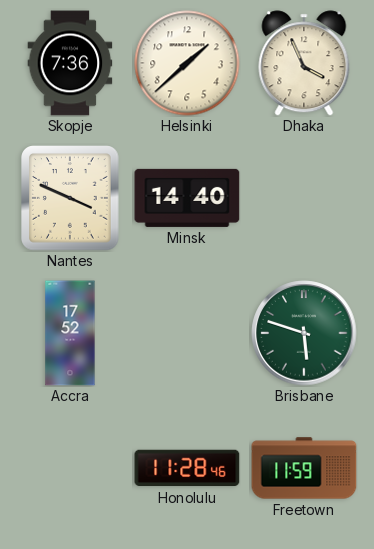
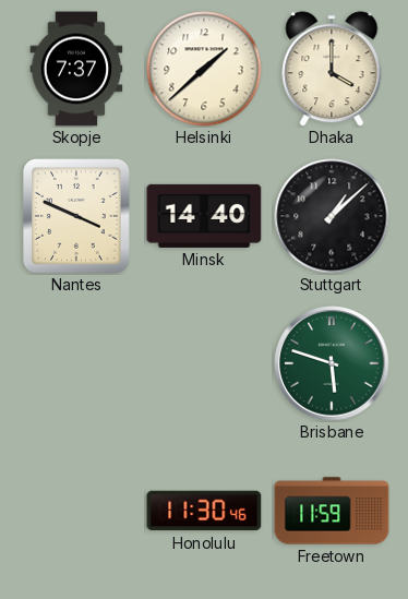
Skopje: 7:36 -> 7:37 (76, 69)
Dhaka: 3:56 -> 4:00 (332, 69)
Stuttgart: none -> 1:08 (332, 216)
Accra: 17:52 -> none (70, 333)
Honolulu: 11:28 -> 11:30 (204, 511)
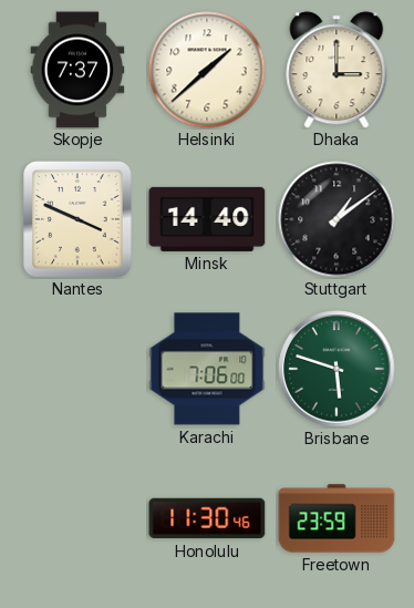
Dhaka: 4:00 -> 3:00 (337, 70)
Stuttgart: 1:08 -> 1:09 (337, 219)
Karachi: none -> 7:06 (207, 369)
Freetown: 11:59 -> 23:59 (337, 518)
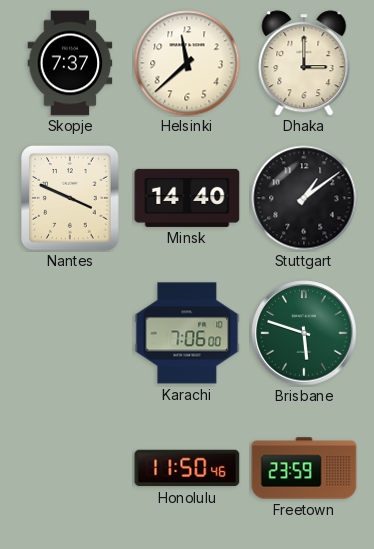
Helsinki: 1:38 -> 11:38 (187, 63)
Honolulu: 11:30 -> 11:50 (187, 468)
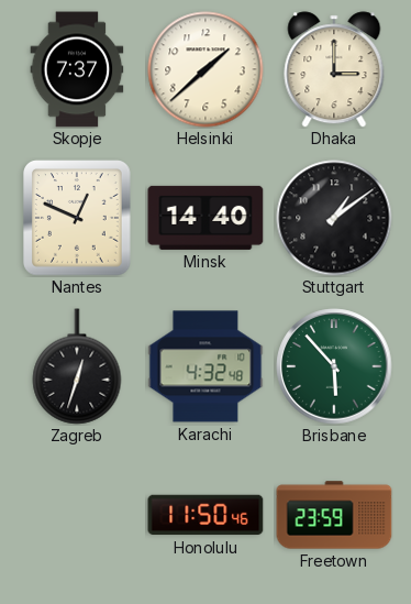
Helsinki: 11:38 -> 1:38 (205, 69)
Nantes: 3:49 -> 12:49 (78, 218)
Zagreb: none -> 12:33 (77, 366)
Karachi: 7:06 -> 4:32 (205, 366)
Brisbane: 5:48 -> 5:53 (334, 366)
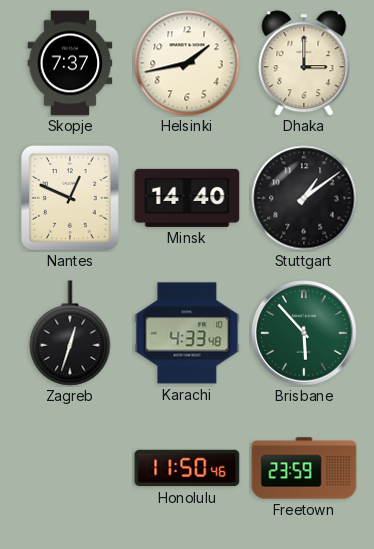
Helsinki: 1:38 -> 1:43 (187, 63)
Karachi: 4:32 -> 4:33 (187, 333)
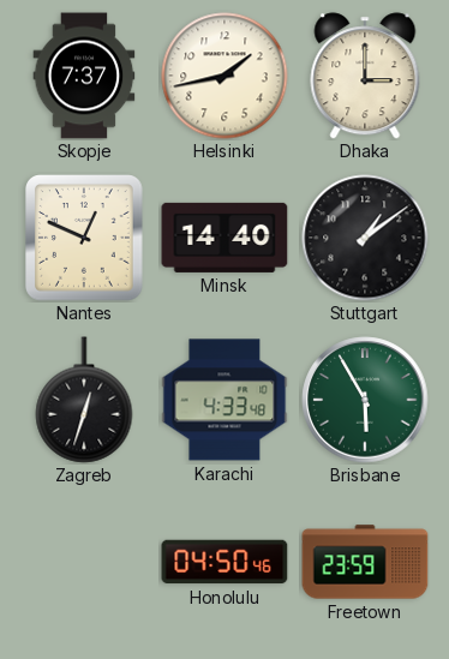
Brisbane: 5:53 -> 5:55 (365, 400)
Honolulu: 11:50 -> 04:50 (224, 562)
